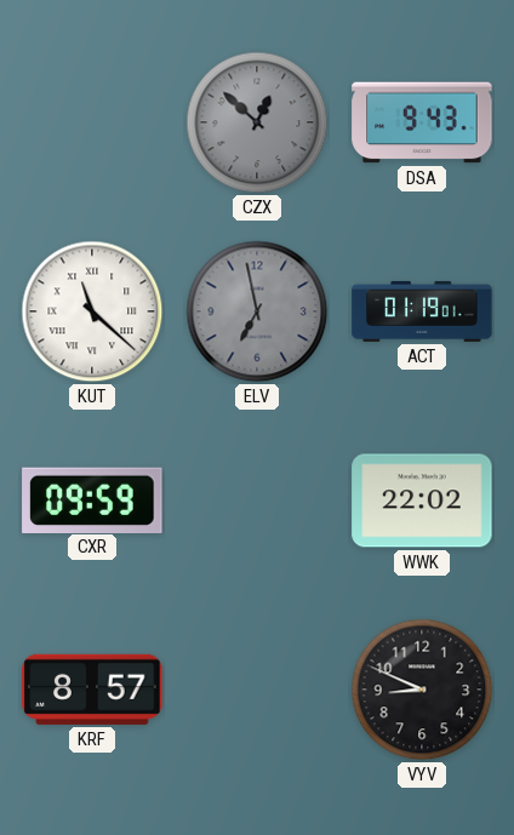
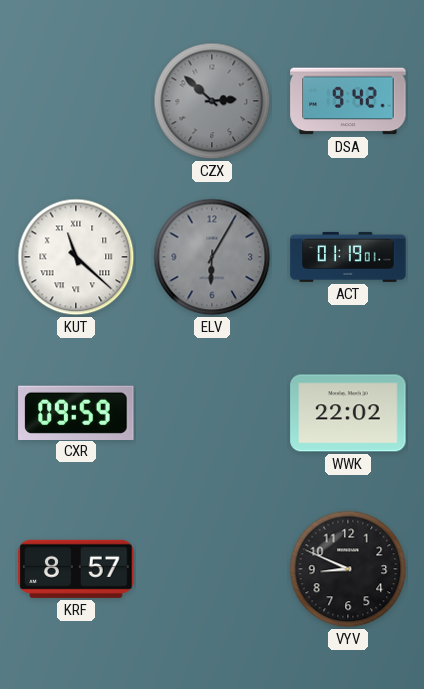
CZX: 12:52 -> 2:52 (212, 101)
DSA: 9:43 -> 9:42 (348, 101)
ELV: 6:58 -> 6:05 (212, 257)
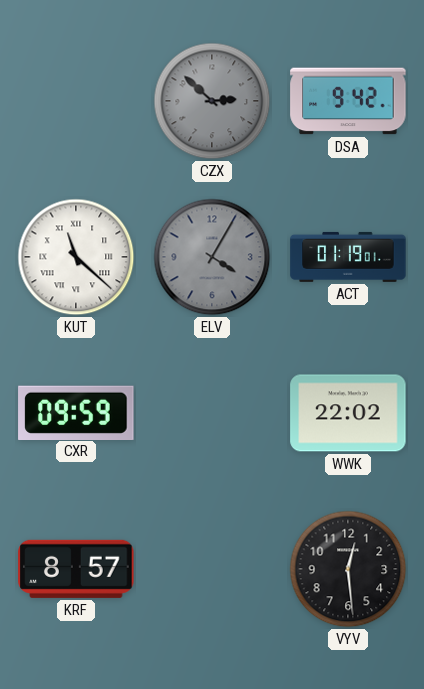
ELV: 6:05 -> 4:05 (212, 257)
VYV: 8:49 -> 12:29 (348, 569)
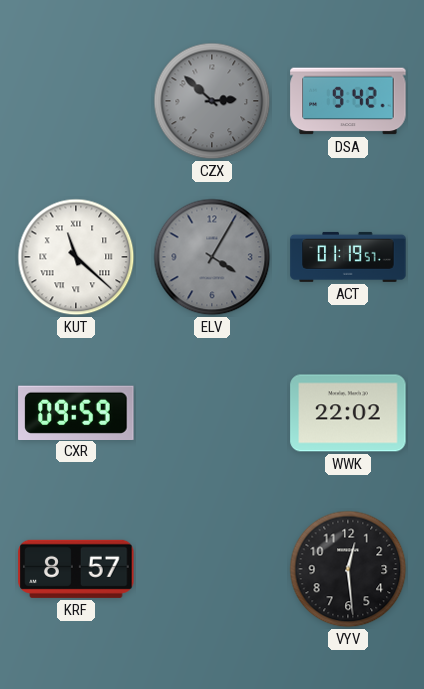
ACT: 01:19:01 -> 01:19:57 (348, 257)
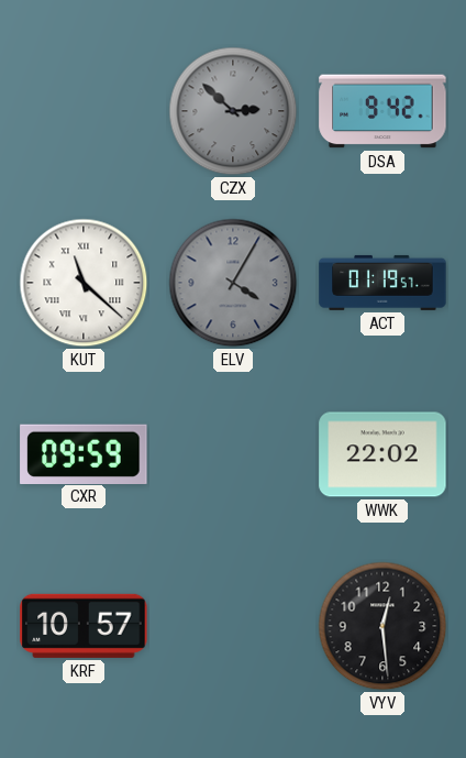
KRF: 8:57 -> 10:57 (84, 626)
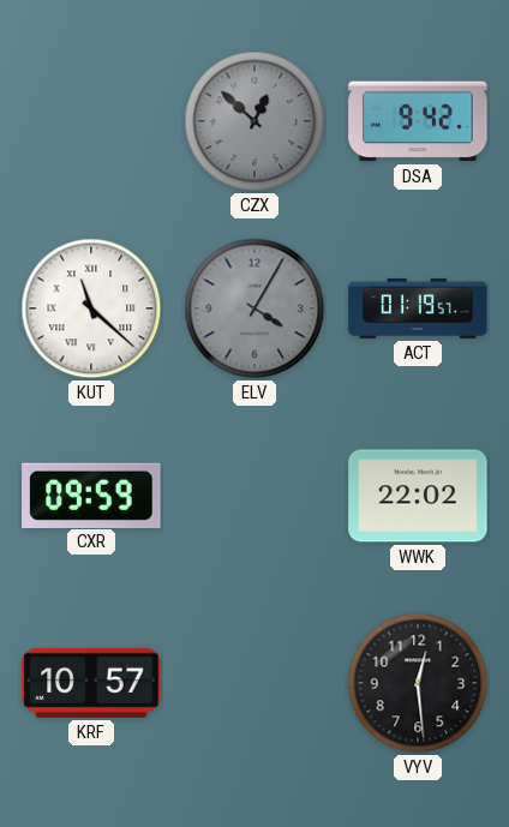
CZX: 2:52 -> 12:52 (254, 121)
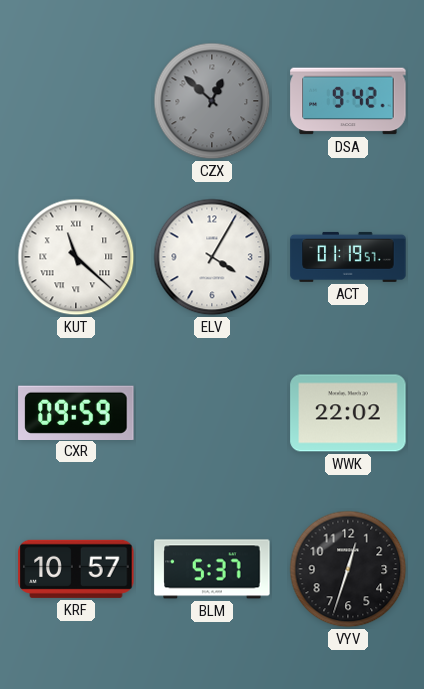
ELV dial: grey -> white (212, 257)
BLM: none -> 5:37 (212, 569)
VYV: 12:29 -> 12:33 (348, 569)
